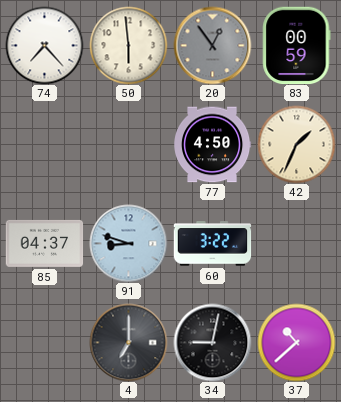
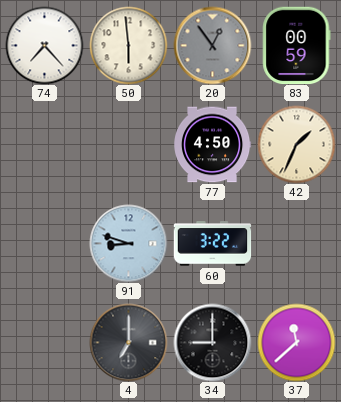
85: 04:37 -> none (44, 243)
34: 9:02 -> 9:00 (212, 342)
37: 10:38 -> 11:38 (296, 342)
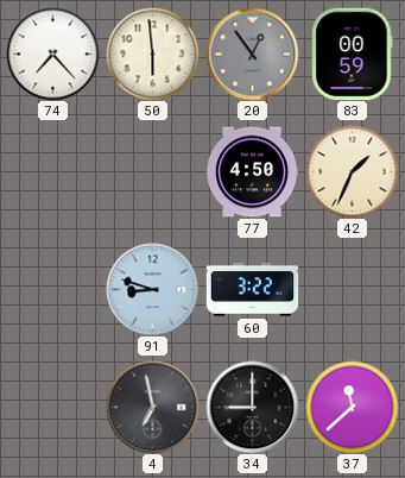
4: 7:00 -> 6:58 (152, 407)
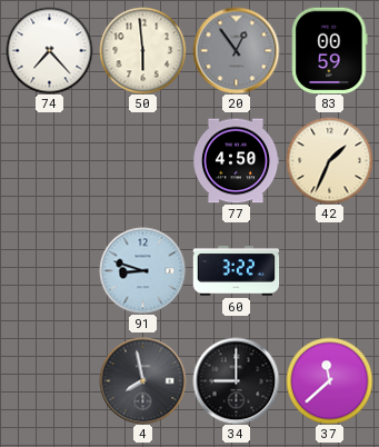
4: 6:58 -> 7:58 (142, 380)
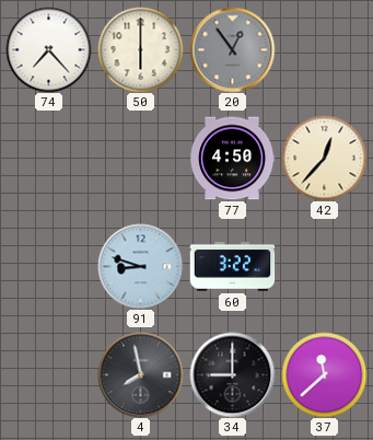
50: 5:59 -> 6:00 (140, 49)
83: 00:59 -> none (330, 50)
42: 1:34 -> 12:37 (324, 158)
